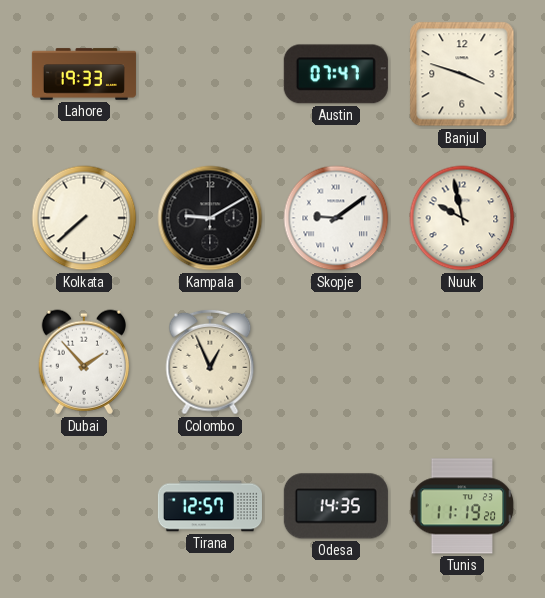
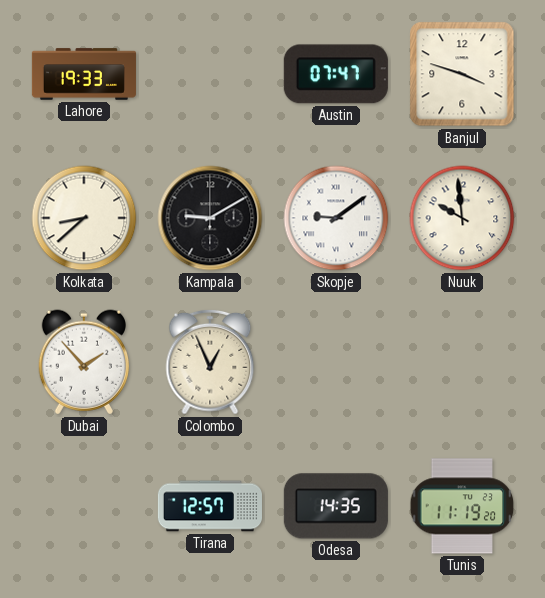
Kolkata: 7:38 -> 8:38 (84, 218)
Nuuk: 9:58 -> 9:59 (462, 218)
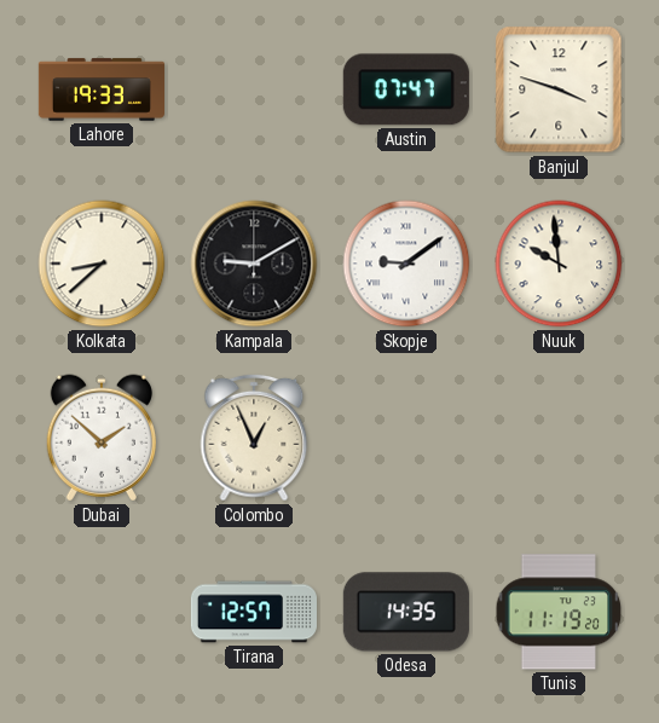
Dubai: 1:53 -> 1:52 (102, 438)
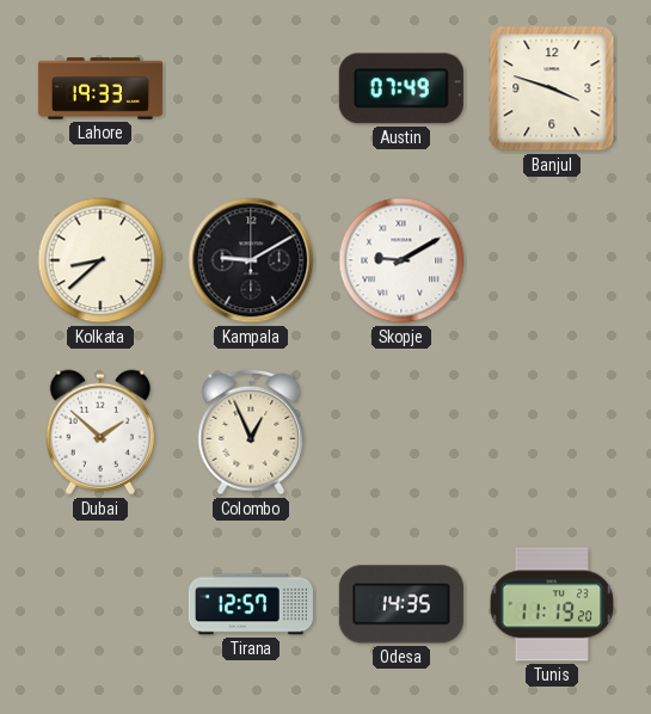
Austin: 07:47 -> 07:49 (401, 88)
Skopje: 9:09 -> 9:10 (401, 260)
Nuuk: 9:59 -> none (559, 264)
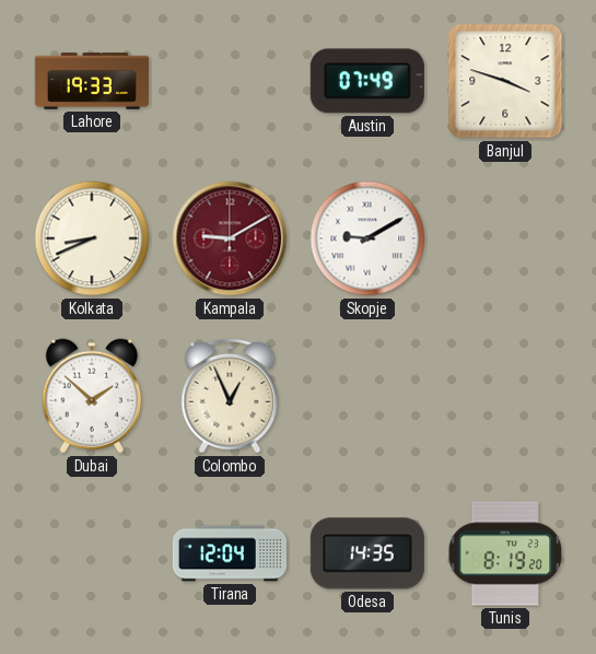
Kolkata: 8:38 -> 8:41 (92, 238)
Kampala dial: black -> burgundy (230, 238)
Tirana: 12:57 -> 12:04 (230, 553)
Tunis: 11:19 -> 8:19 (505, 553)
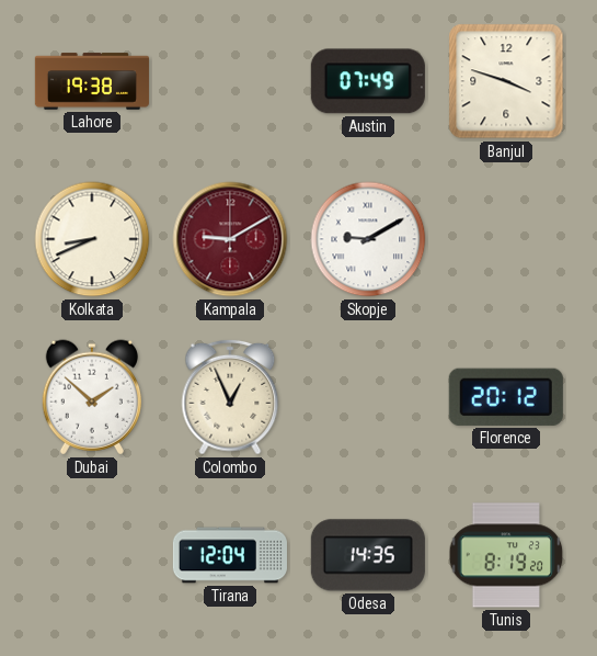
Lahore: 19:33 -> 19:38 (92, 81)
Florence: none -> 20:12 (506, 397)
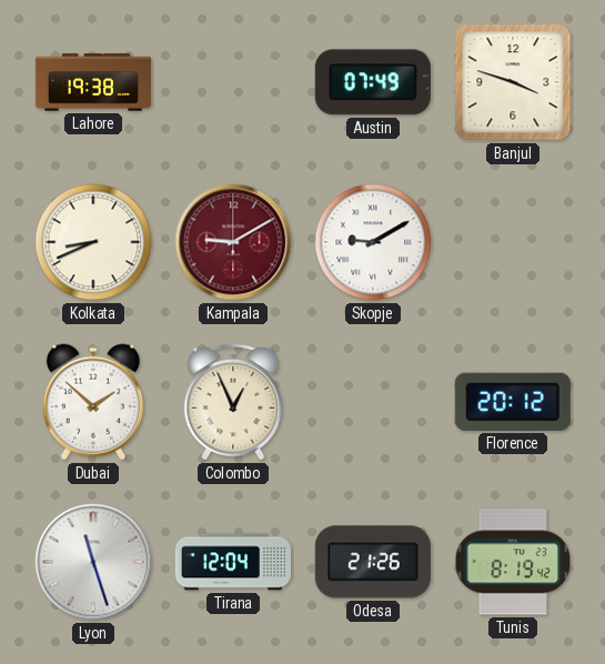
Lyon: none -> 11:27 (93, 562)
Odesa: 14:35 -> 21:26 (373, 562)
Tunis: 8:19:20 -> 8:19:42 (513, 562)
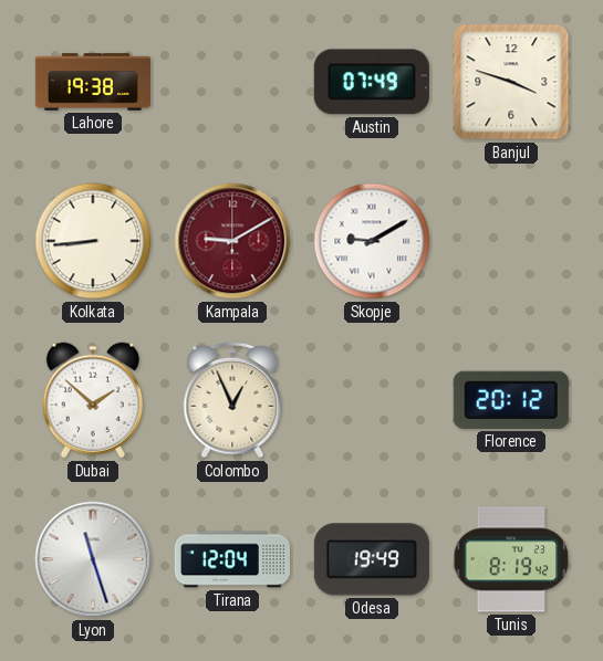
Kolkata: 8:41 -> 8:44 (93, 241)
Odesa: 21:26 -> 19:49 (372, 559)
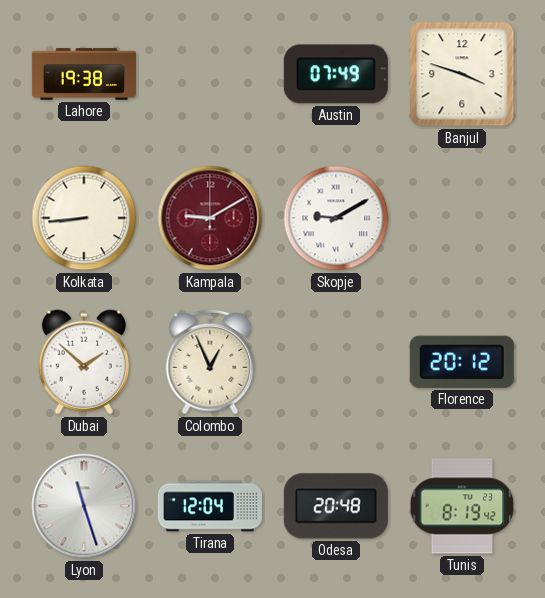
Odesa: 19:49 -> 20:48 (336, 506)
